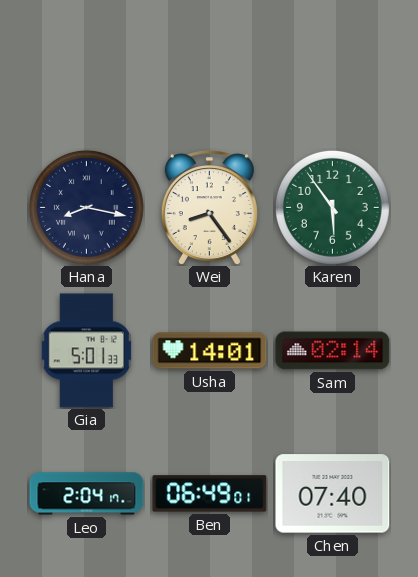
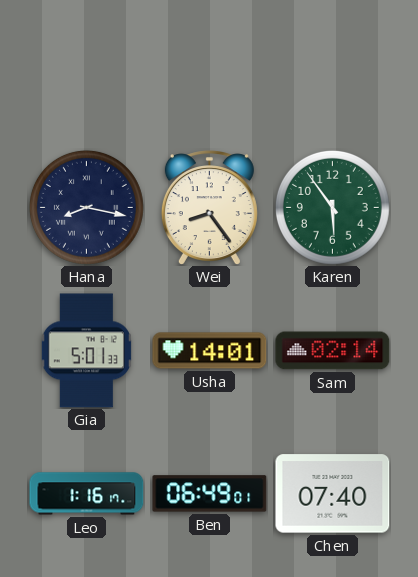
Leo: 2:04 -> 1:16 (87, 494)
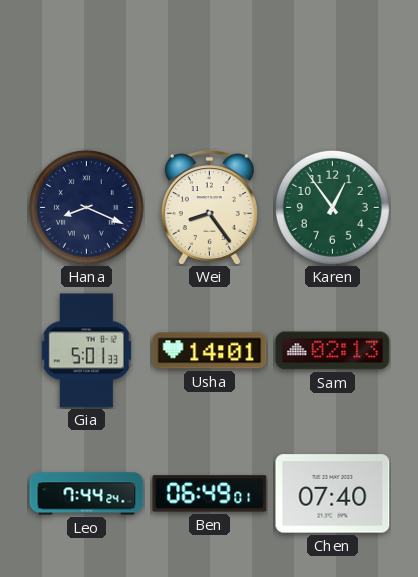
Hana: 8:17 -> 8:19 (86, 207)
Karen: 5:54 -> 12:54 (332, 207)
Sam: 02:14 -> 02:13 (333, 351)
Leo: 1:16 -> 7:44 (87, 494)
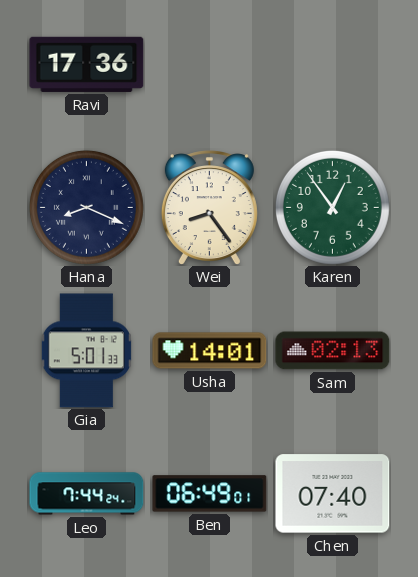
Ravi: none -> 17:36 (87, 64)
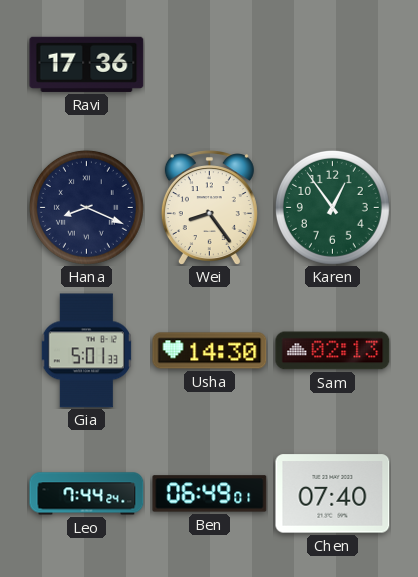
Usha: 14:01 -> 14:30 (210, 351)
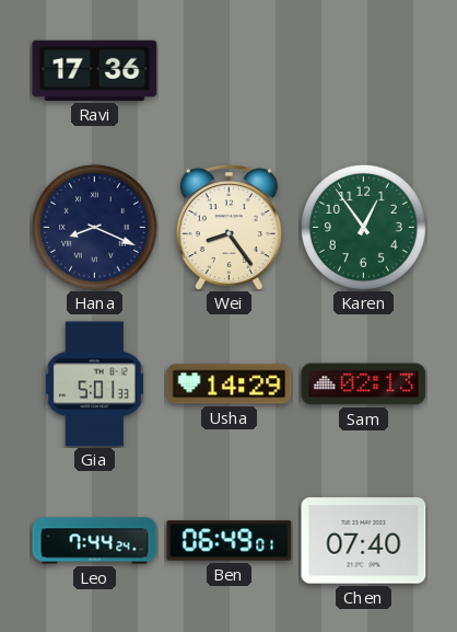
Usha: 14:30 -> 14:29 (230, 384)
